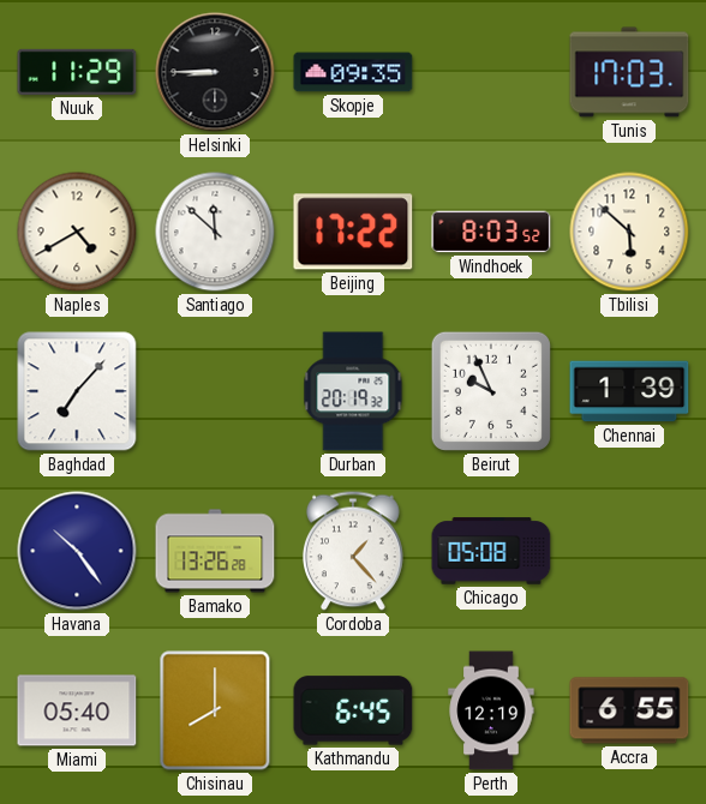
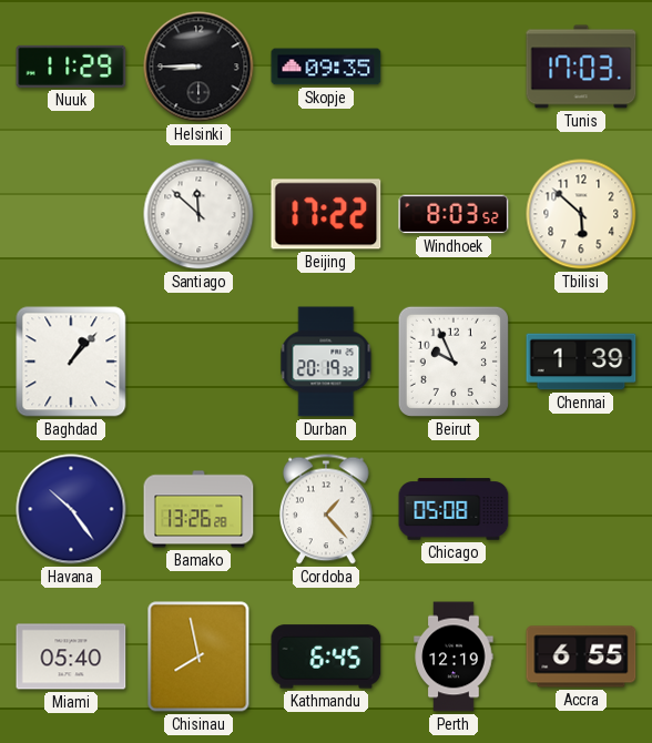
Naples: 4:40 -> none (77, 232)
Baghdad: 7:07 -> 1:07 (71, 362)
Chisinau: 8:00 -> 7:58 (198, 657)
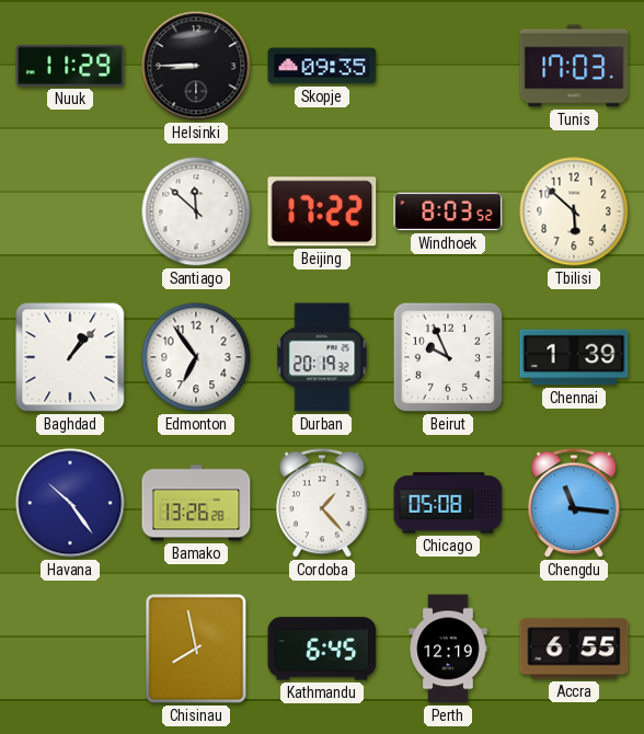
Edmonton: none -> 6:54 (196, 357)
Chengdu: none -> 11:16 (574, 503)
Miami: 05:40 -> none (71, 657)
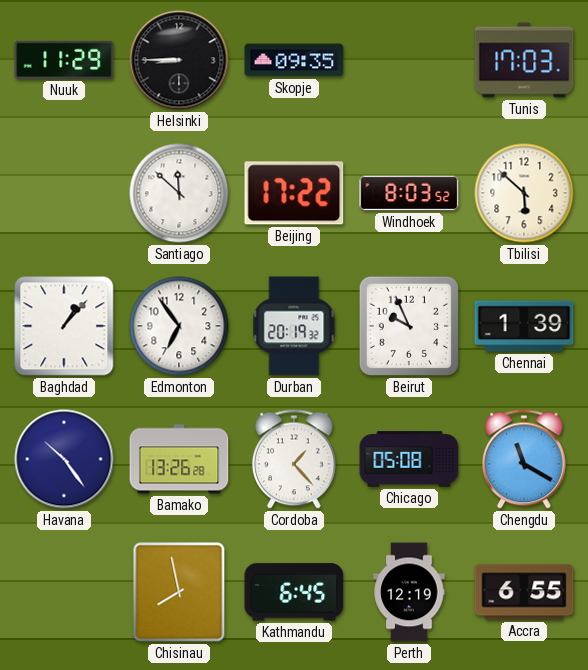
Chengdu: 11:16 -> 11:20 (524, 459)
